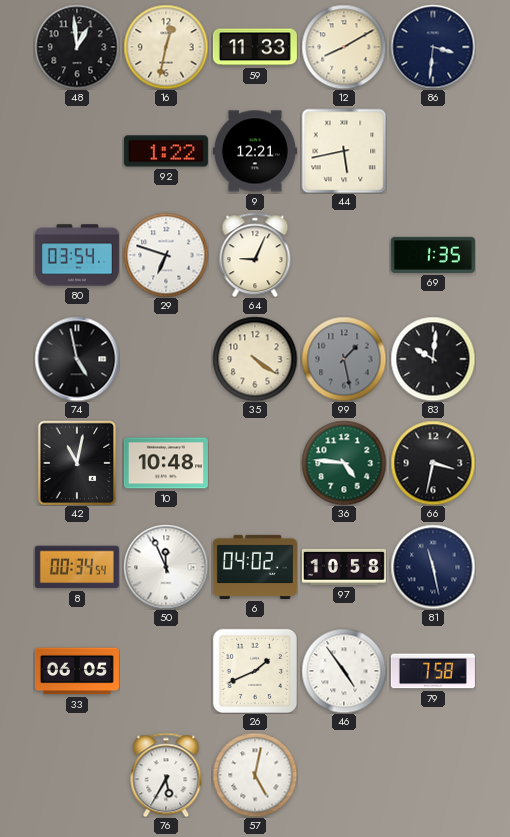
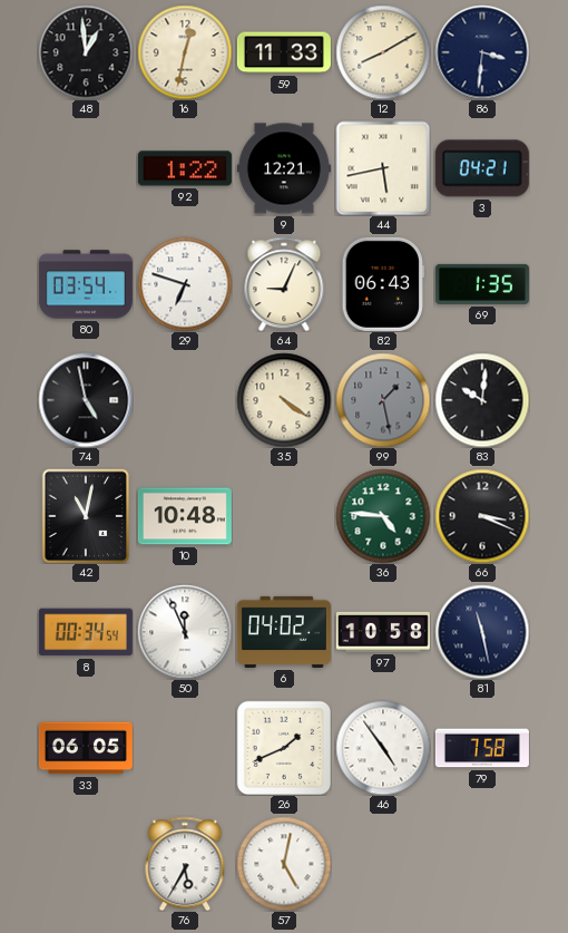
3: none -> 04:21 (482, 168)
82: none -> 06:43 (383, 284)
66: 3:32 -> 3:19 (482, 516)
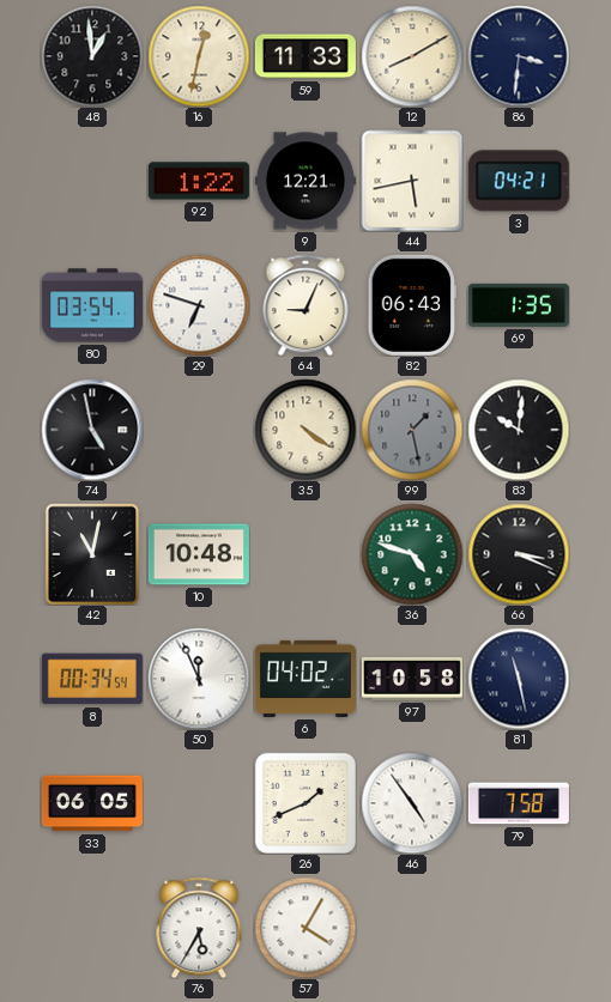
36: 4:46 -> 4:48 (412, 554)
57: 5:02 -> 4:05 (305, 928)
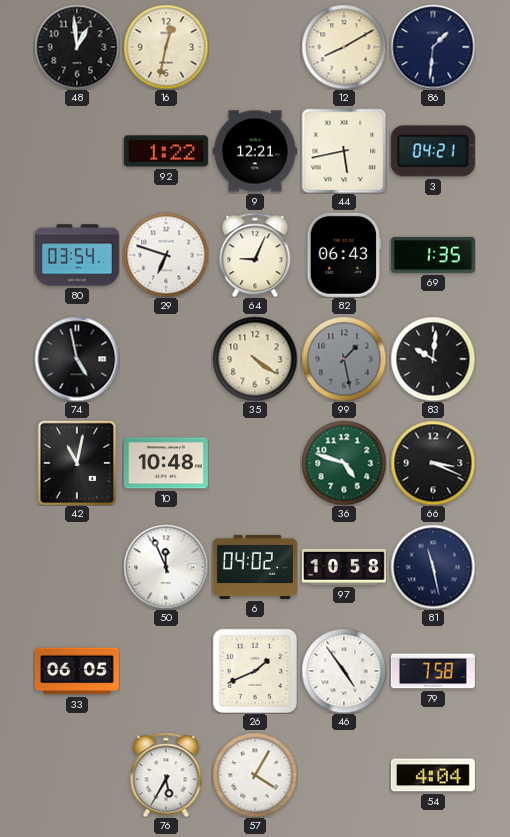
59: 11:33 -> none (305, 56)
86: 3:31 -> 1:31 (433, 47)
8: 00:34 -> none (92, 679)
54: none -> 4:04 (433, 775)
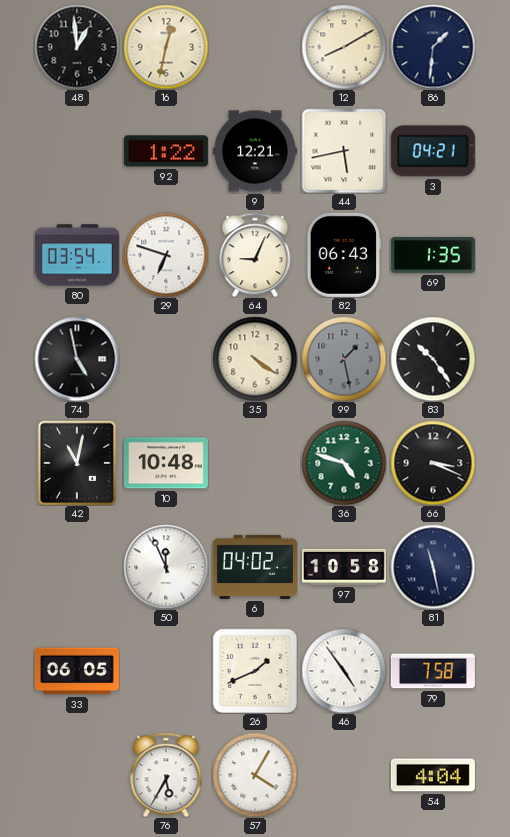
83: 10:01 -> 10:24 (433, 359)
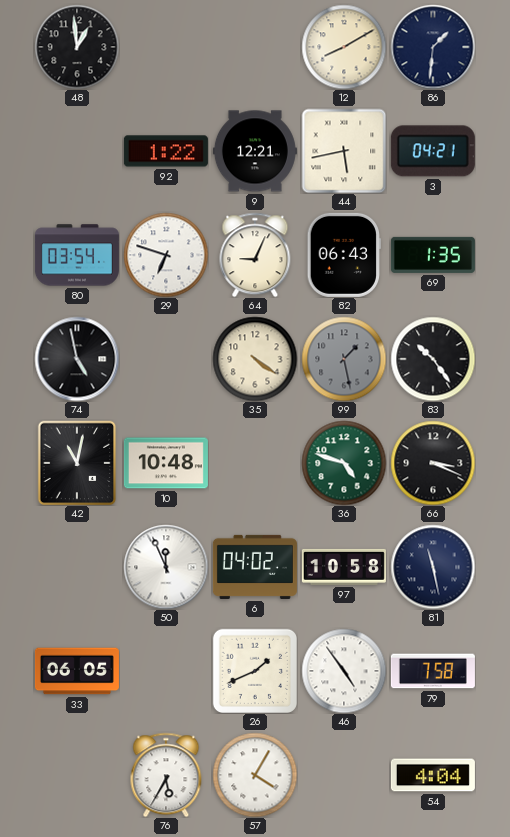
16: 12:32 -> none (166, 47)
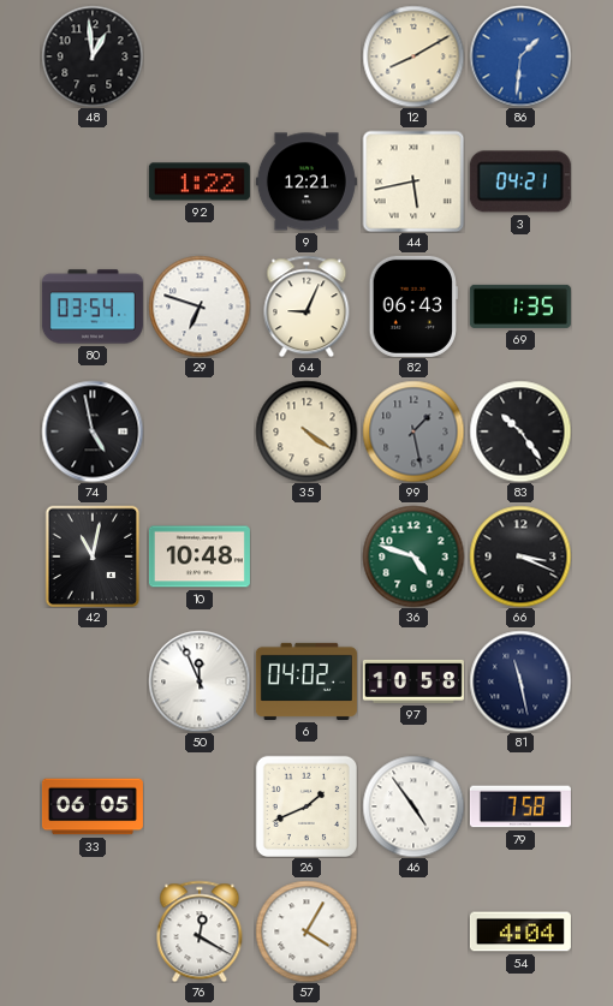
86 dial: navy -> blue (520, 56)
76: 5:35 -> 12:20 (200, 931)
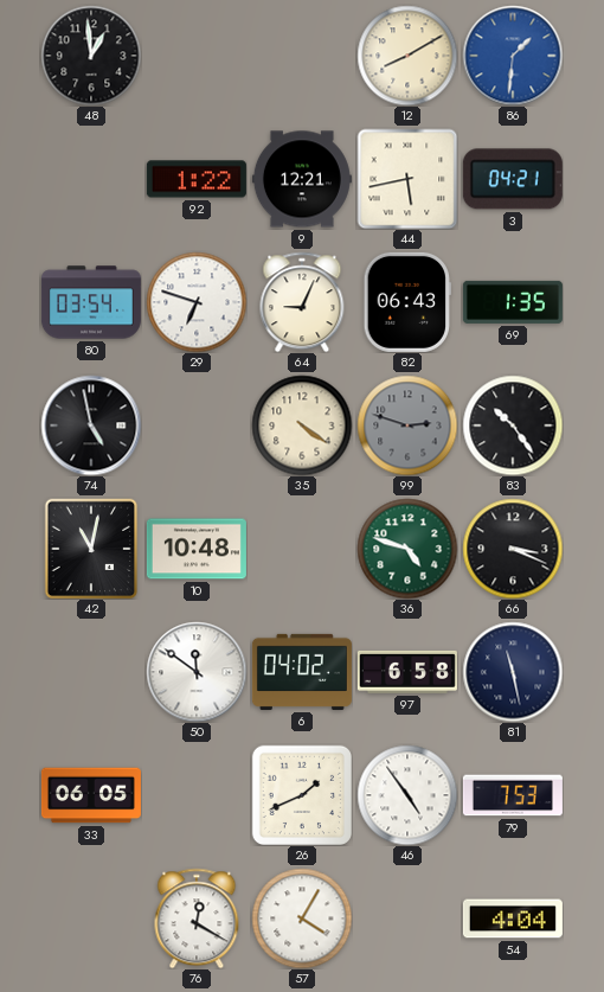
99: 1:28 -> 2:48 (407, 425)
50: 11:56 -> 11:51 (197, 672)
97: 10:58 -> 6:58 (407, 672)
79: 7:58 -> 7:53 (513, 795)
